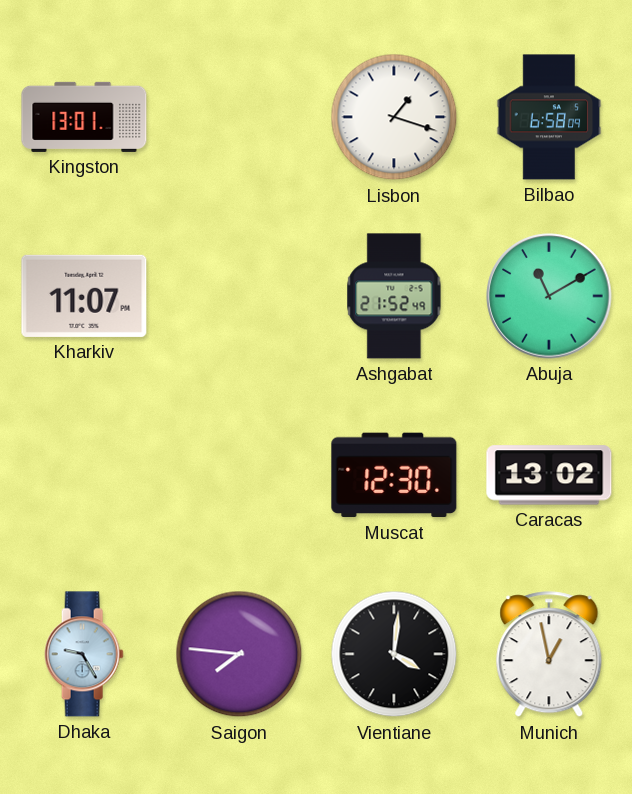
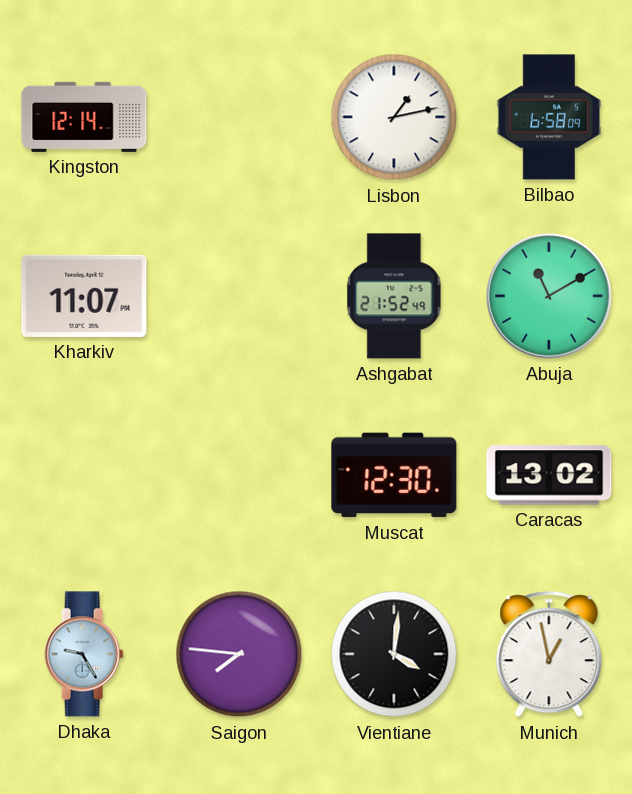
Kingston: 13:01 -> 12:14 (84, 117)
Lisbon: 1:18 -> 1:13 (394, 117)
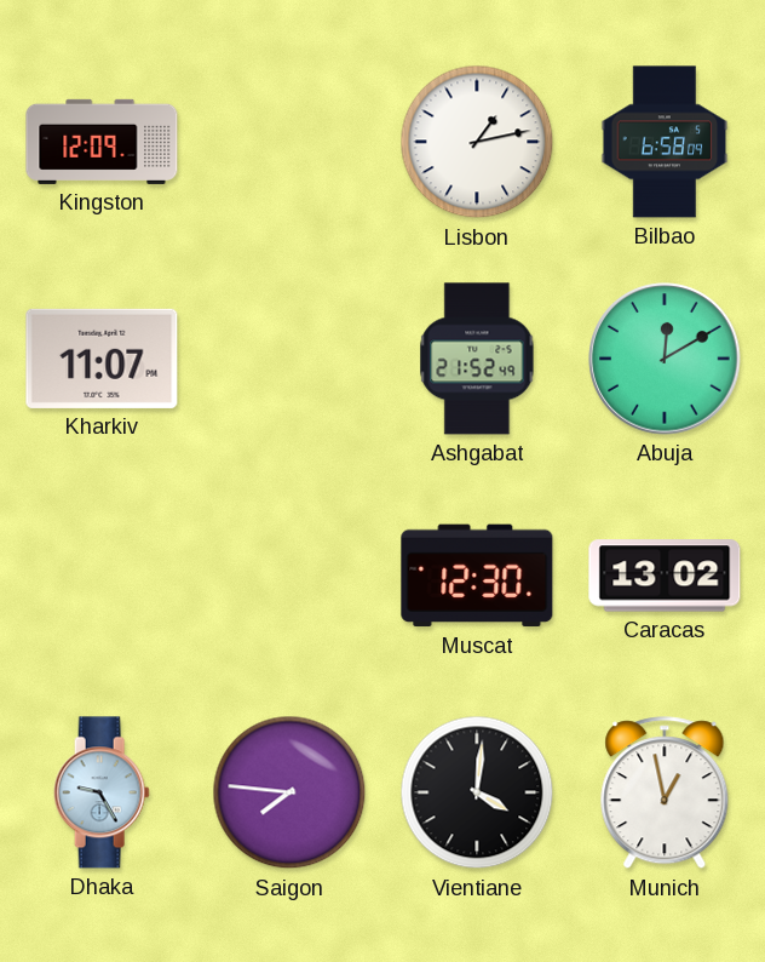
Kingston: 12:14 -> 12:09 (102, 142)
Abuja: 11:10 -> 12:10 (665, 359)
